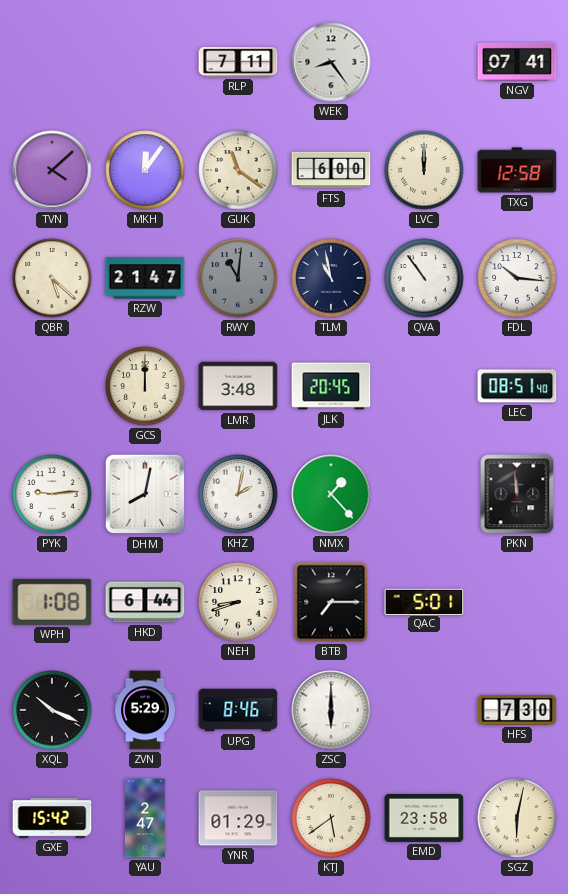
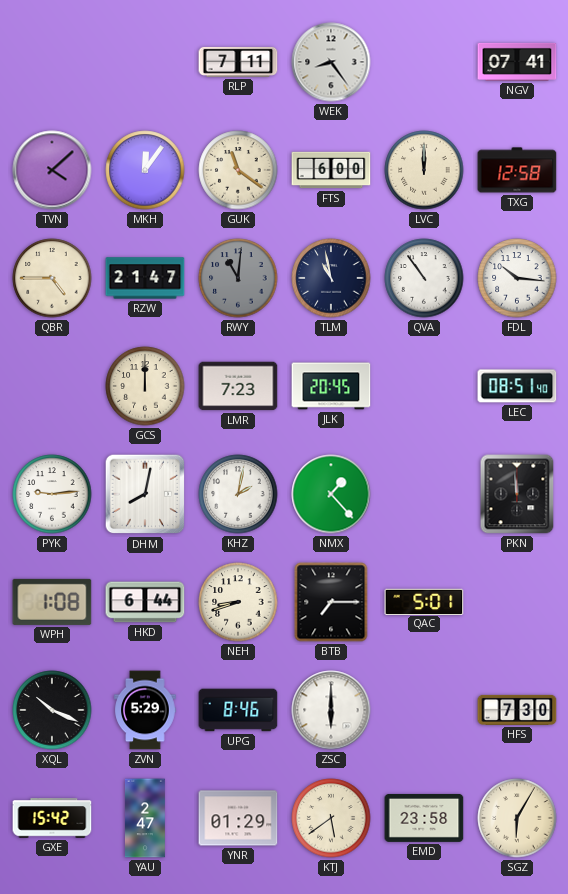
QBR: 5:22 -> 4:45 (52, 278)
LMR: 3:48 -> 7:23 (238, 386)
SGZ: 6:02 -> 6:05 (517, 818)
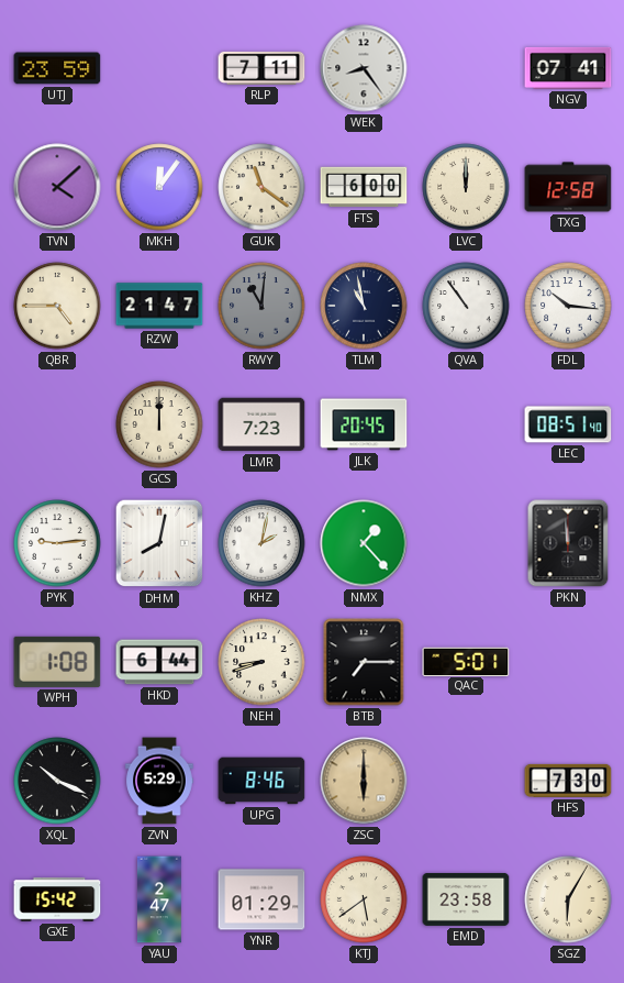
UTJ: none -> 23:59 (57, 68)
ZSC dial: white -> champagne (364, 781)
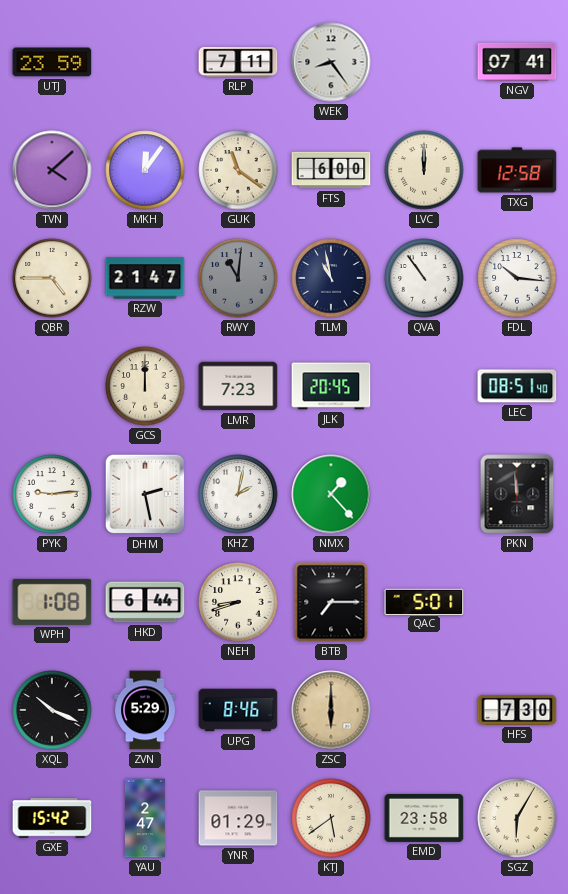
DHM: 8:02 -> 2:28 (145, 494)
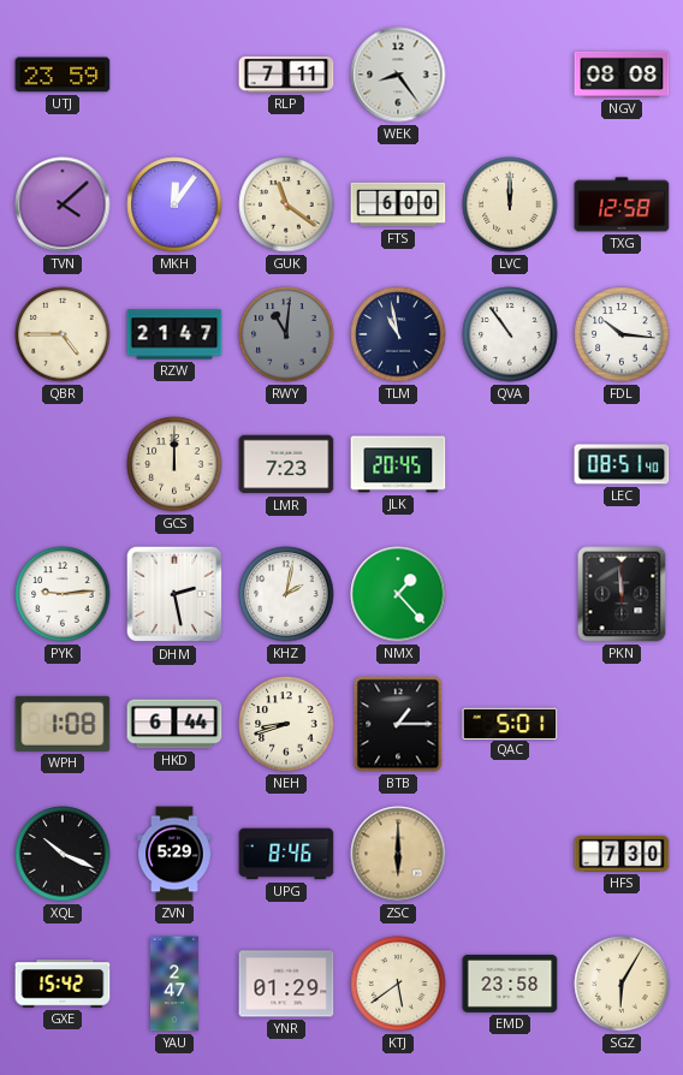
NGV: 07:41 -> 08:08 (622, 75)
BTB: 7:15 -> 1:15 (398, 724)
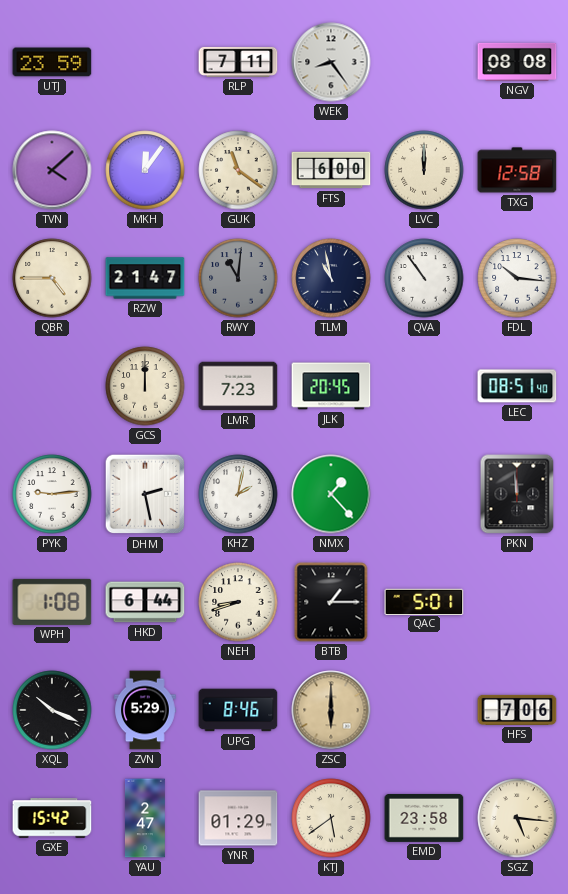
HFS: 7:30 -> 7:06 (517, 710)
SGZ: 6:05 -> 5:16 (517, 818)
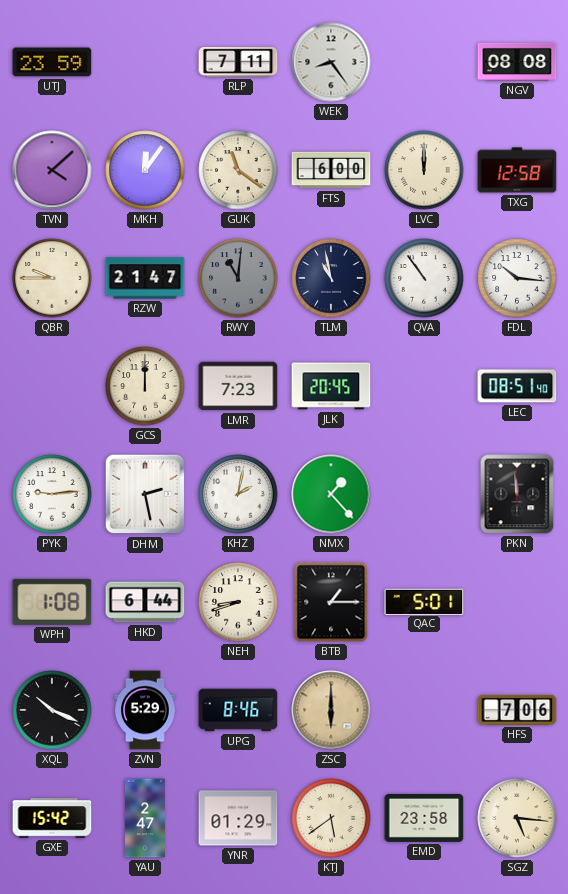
QBR: 4:45 -> 9:45 (52, 278)
